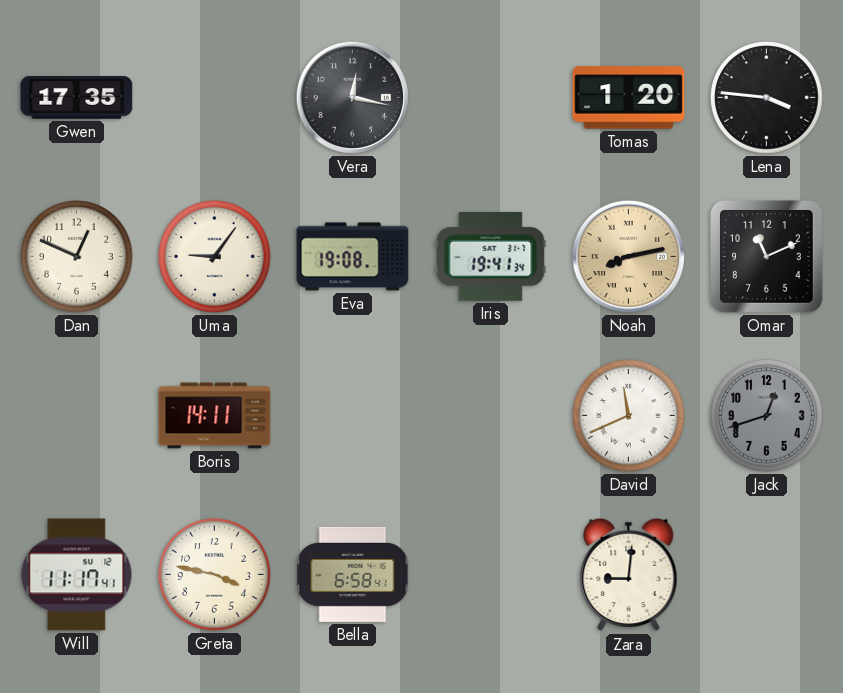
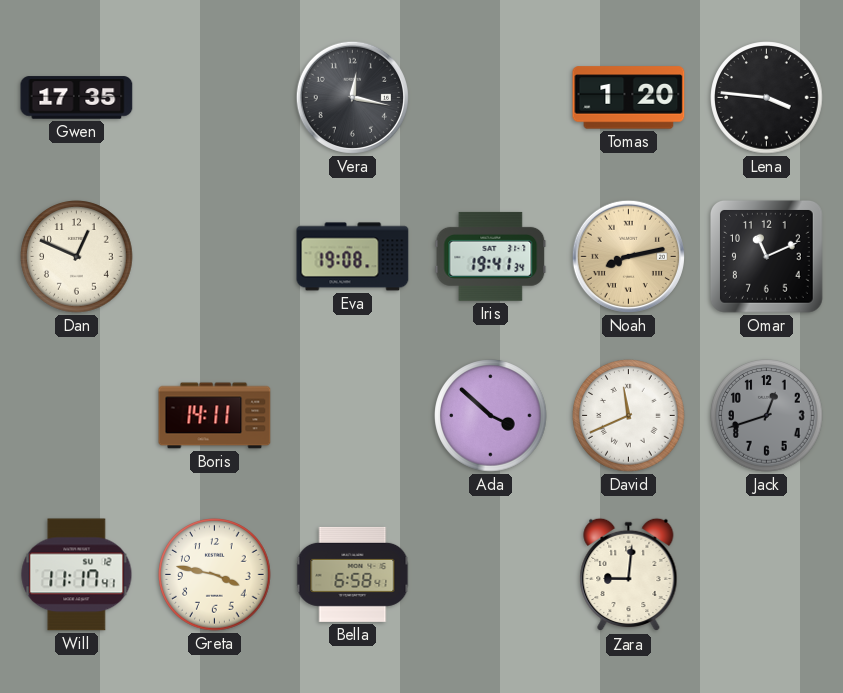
Uma: 9:06 -> none (215, 257)
Ada: none -> 3:52 (491, 416)
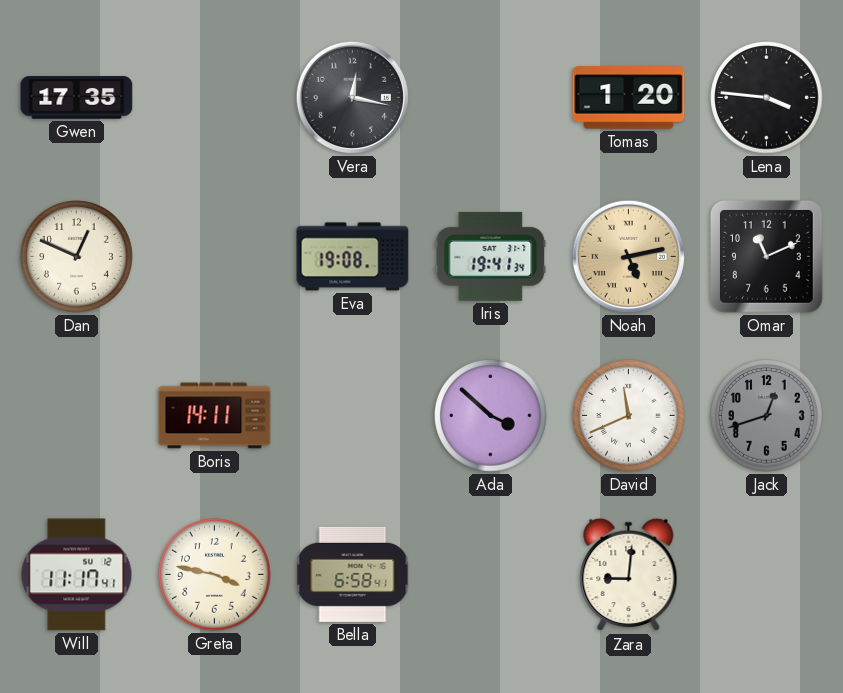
Noah: 8:13 -> 5:13 (628, 256)
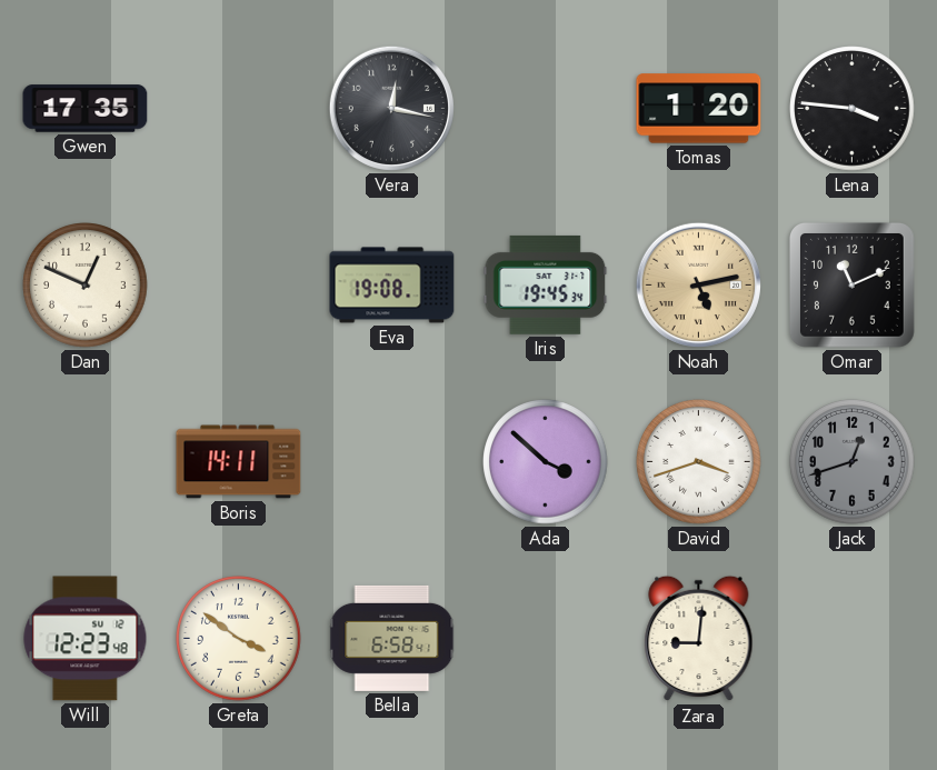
Iris: 19:41 -> 19:45 (546, 284)
David: 11:41 -> 3:42 (699, 462)
Will: 11:17 -> 12:23 (86, 639)
Greta: 3:47 -> 3:51 (239, 639)
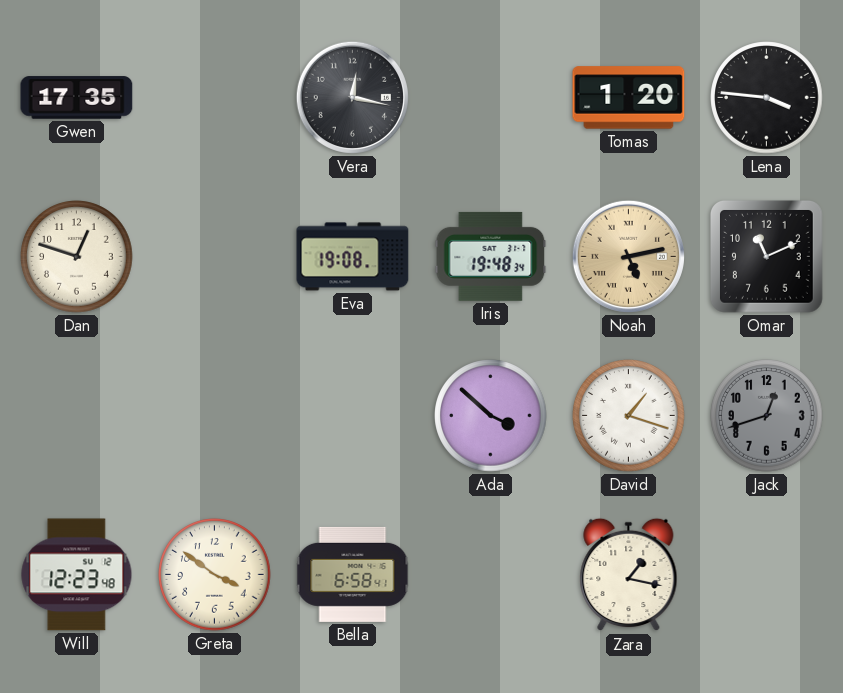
Dan: 12:49 -> 12:48 (77, 257)
Iris: 19:45 -> 19:48 (491, 256)
Boris: 14:11 -> none (239, 462)
David: 3:42 -> 1:18 (629, 416)
Zara: 9:01 -> 1:17 (629, 575)
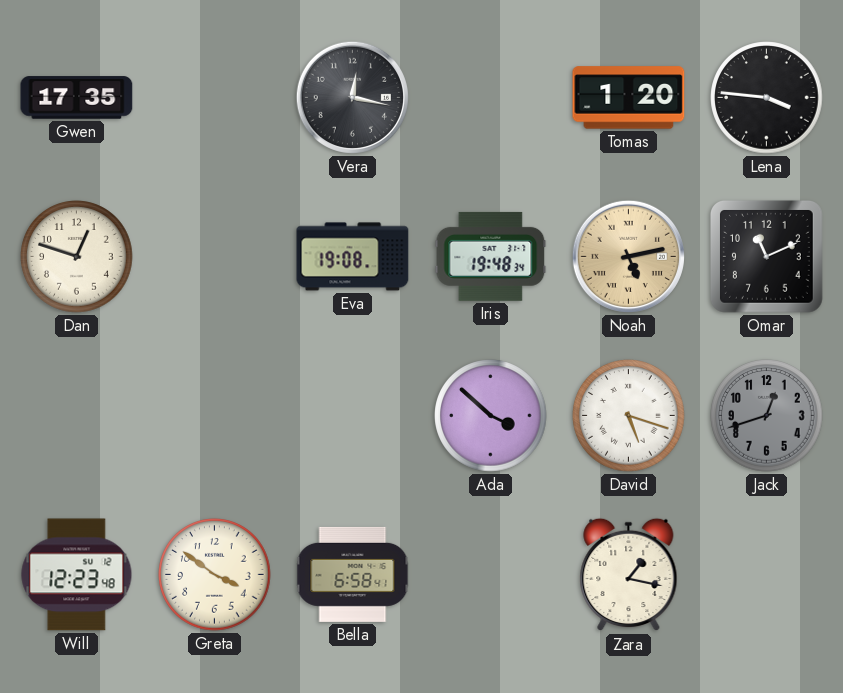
David: 1:18 -> 5:18 (629, 416)
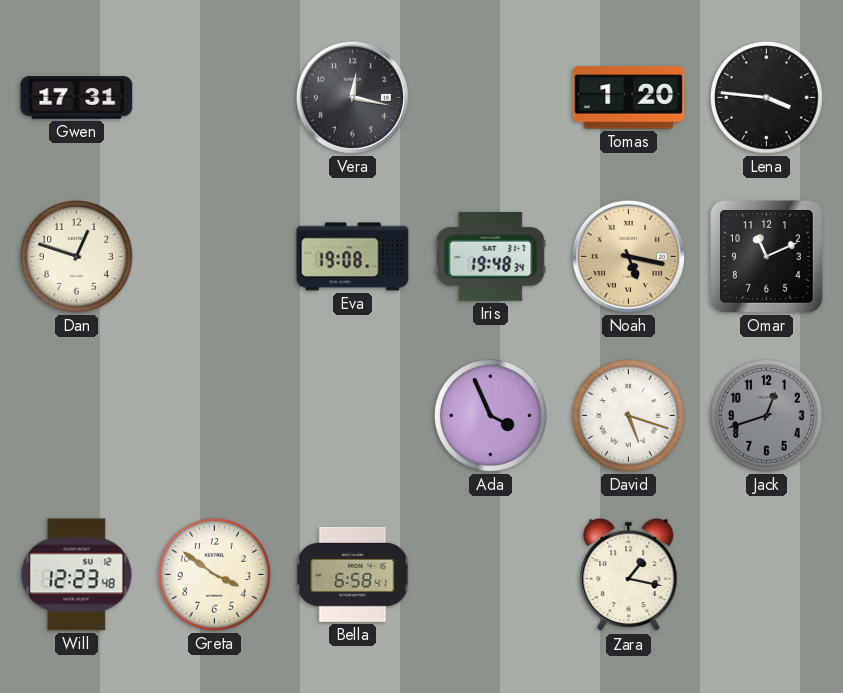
Gwen: 17:35 -> 17:31 (77, 98)
Noah: 5:13 -> 5:17 (628, 256)
Ada: 3:52 -> 3:56 (491, 416)
